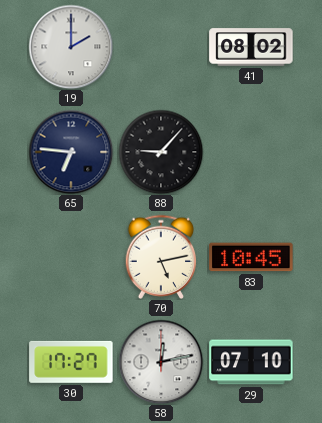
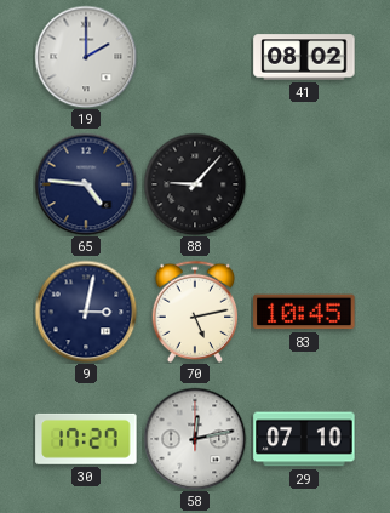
65: 6:46 -> 4:46 (86, 184)
9: none -> 3:02 (86, 312)
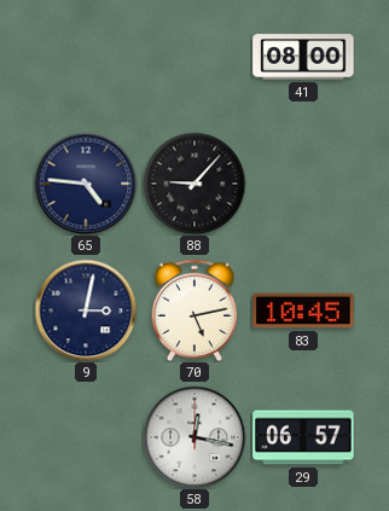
19: 2:00 -> none (86, 57)
41: 08:02 -> 08:00 (303, 57)
30: 17:27 -> none (86, 439)
58: 12:13 -> 12:17 (194, 437)
29: 07:10 -> 06:57 (303, 437)
